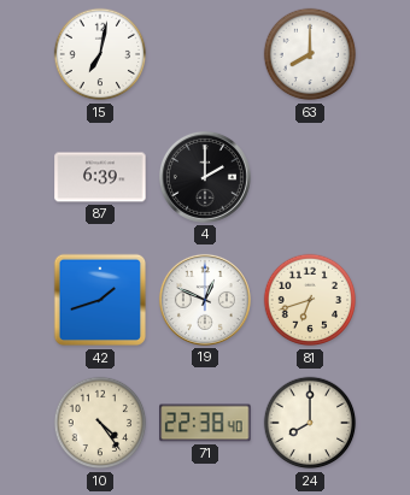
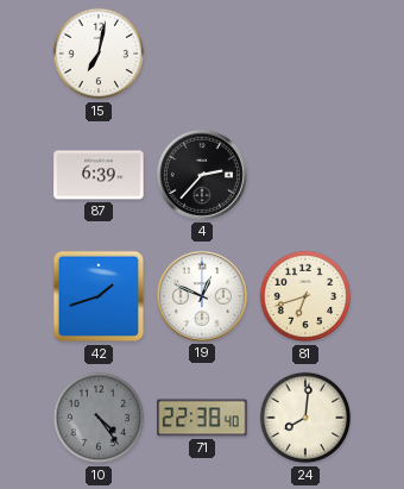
63: 8:00 -> none (310, 54)
4: 2:00 -> 2:37 (202, 175)
10 dial: cream -> grey (99, 418)
24: 8:00 -> 8:01 (305, 418)
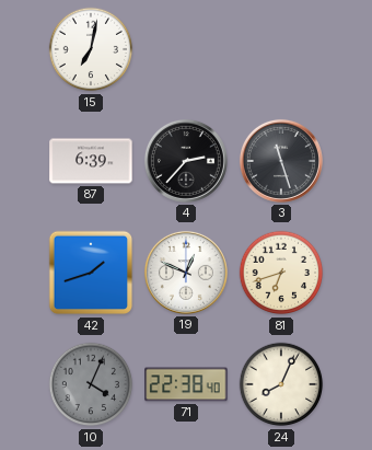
3: none -> 11:27 (281, 161)
10: 4:24 -> 4:04 (91, 384)
24: 8:01 -> 8:04 (281, 384)
